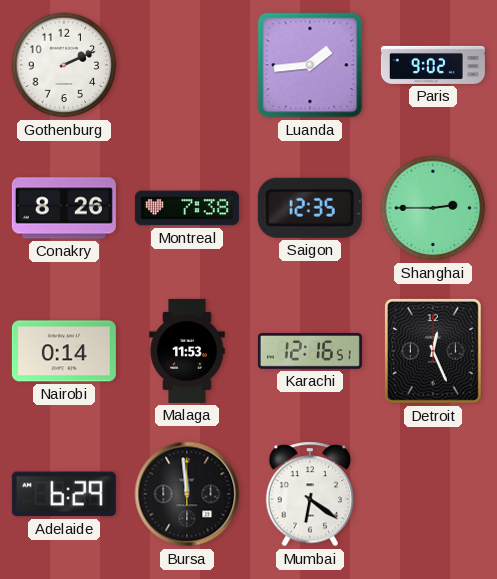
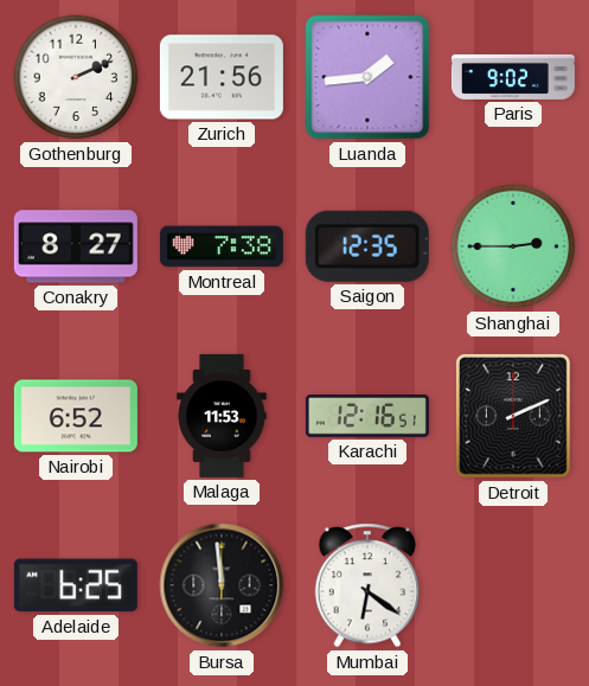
Zurich: none -> 21:56 (222, 77)
Conakry: 8:26 -> 8:27 (76, 246)
Nairobi: 0:14 -> 6:52 (76, 416)
Detroit: 12:26 -> 2:11 (513, 416)
Adelaide: 6:29 -> 6:25 (76, 585)
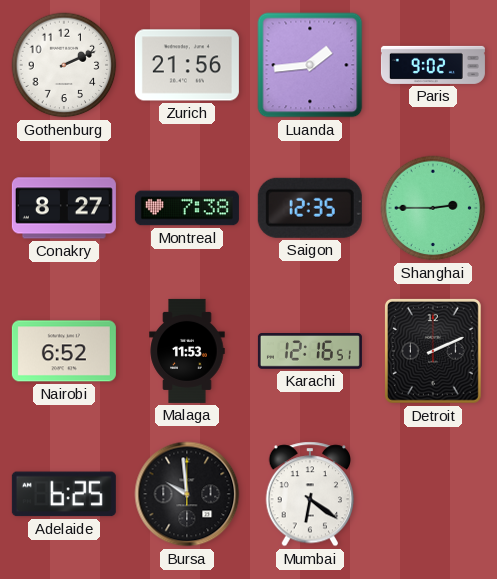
Bursa: 11:59 -> 9:59 (187, 494)
